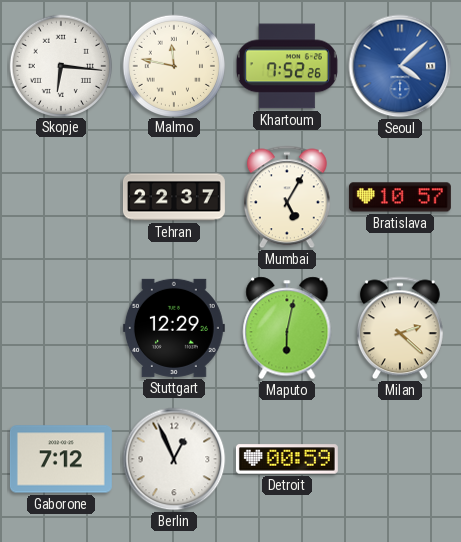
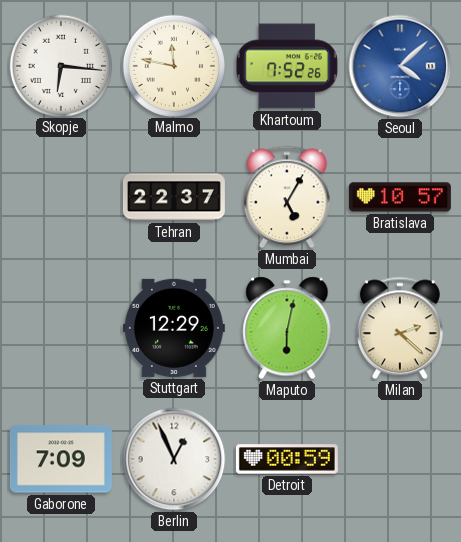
Gaborone: 7:12 -> 7:09 (61, 459)
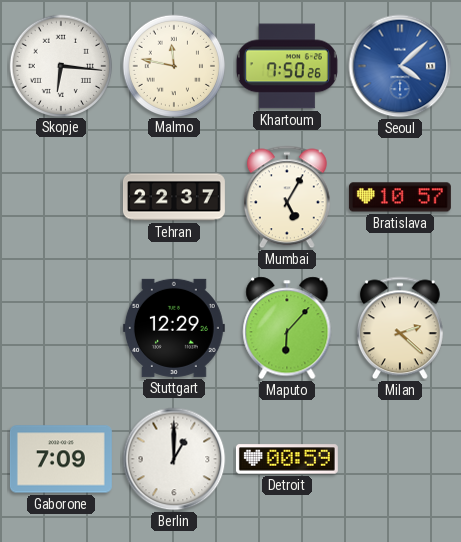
Khartoum: 7:52 -> 7:50 (287, 66)
Maputo: 6:02 -> 6:07 (287, 328)
Berlin: 12:56 -> 1:00 (174, 459)
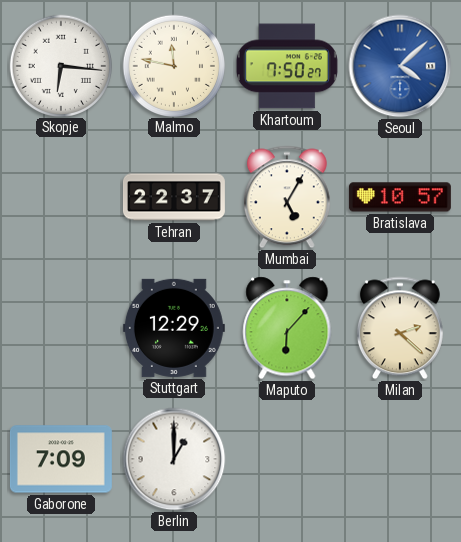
Khartoum: 7:50:26 -> 7:50:27 (287, 66)
Detroit: 00:59 -> none (287, 459)
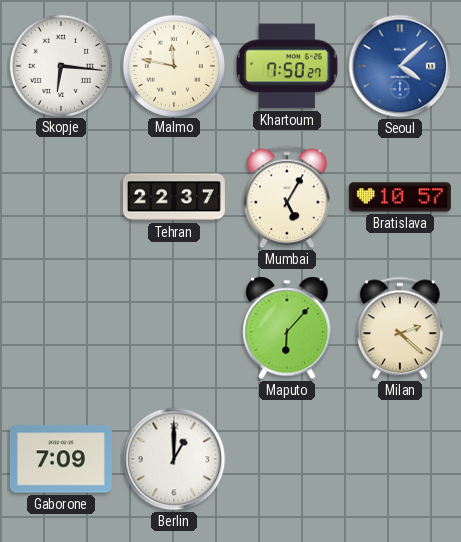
Stuttgart: 12:29 -> none (174, 328)
